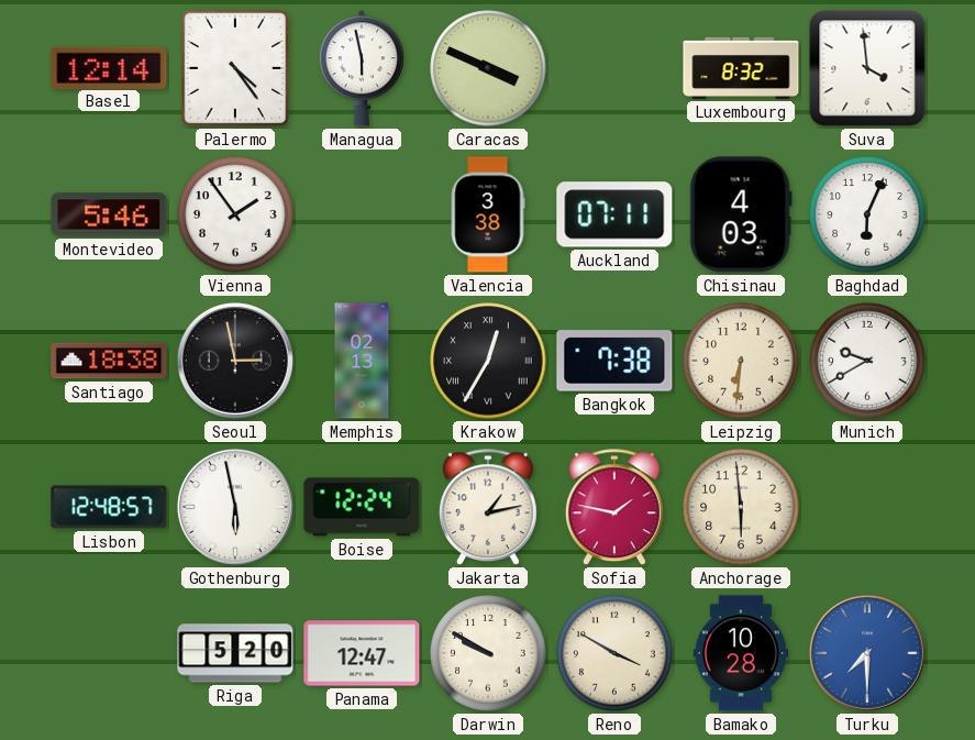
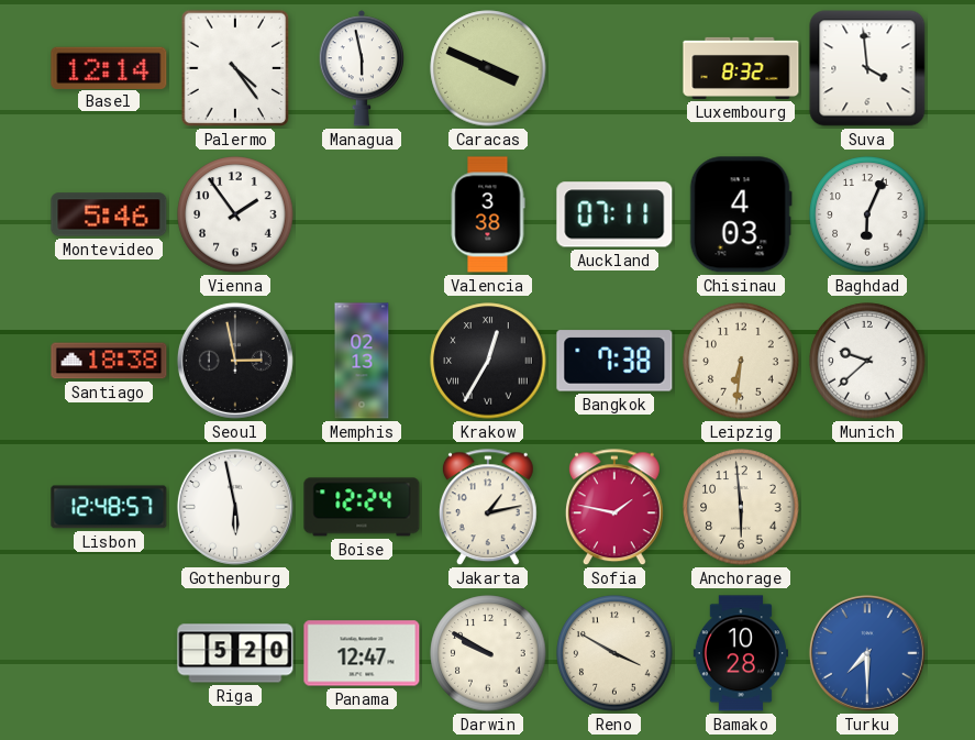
Munich: 9:40 -> 9:38 (867, 361)
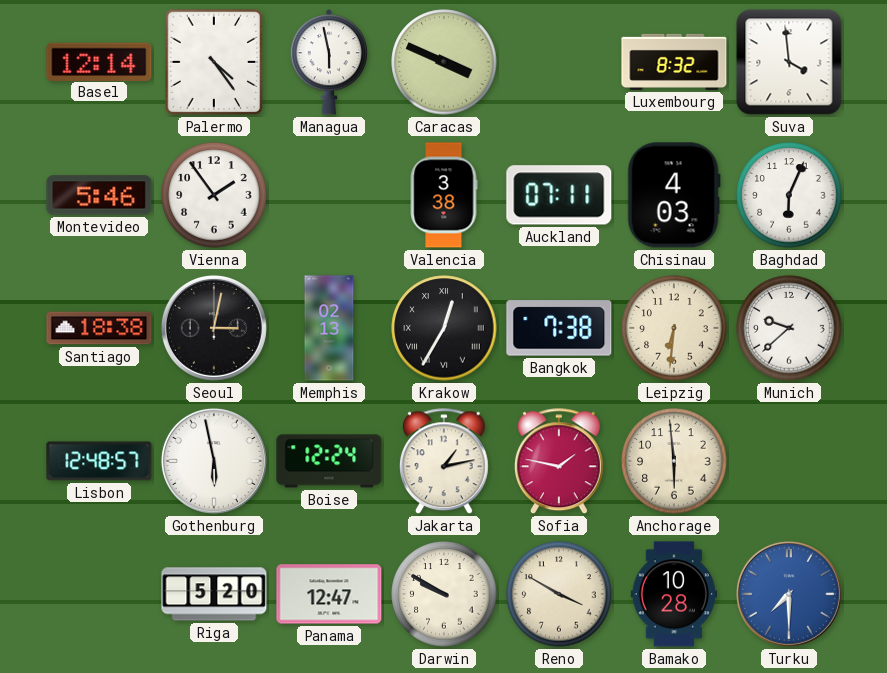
Seoul: 2:58 -> 3:02 (214, 328)
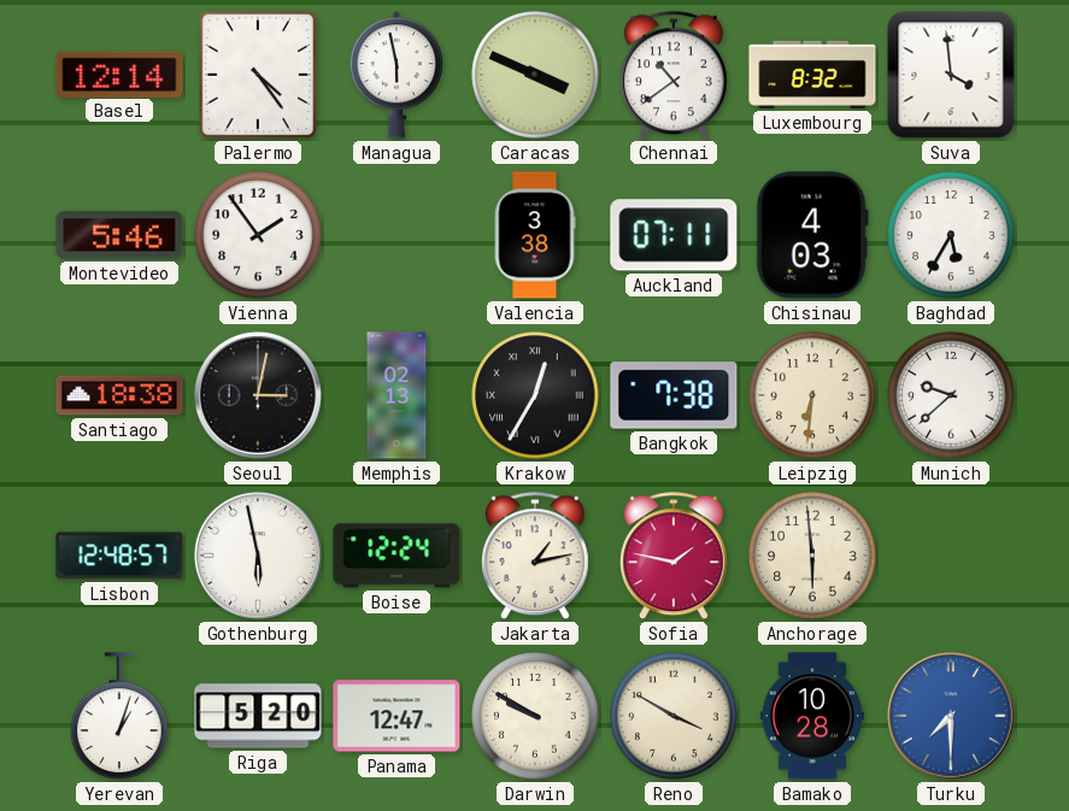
Chennai: none -> 10:39 (674, 76)
Baghdad: 6:04 -> 5:35 (951, 235)
Yerevan: none -> 1:03 (119, 716)
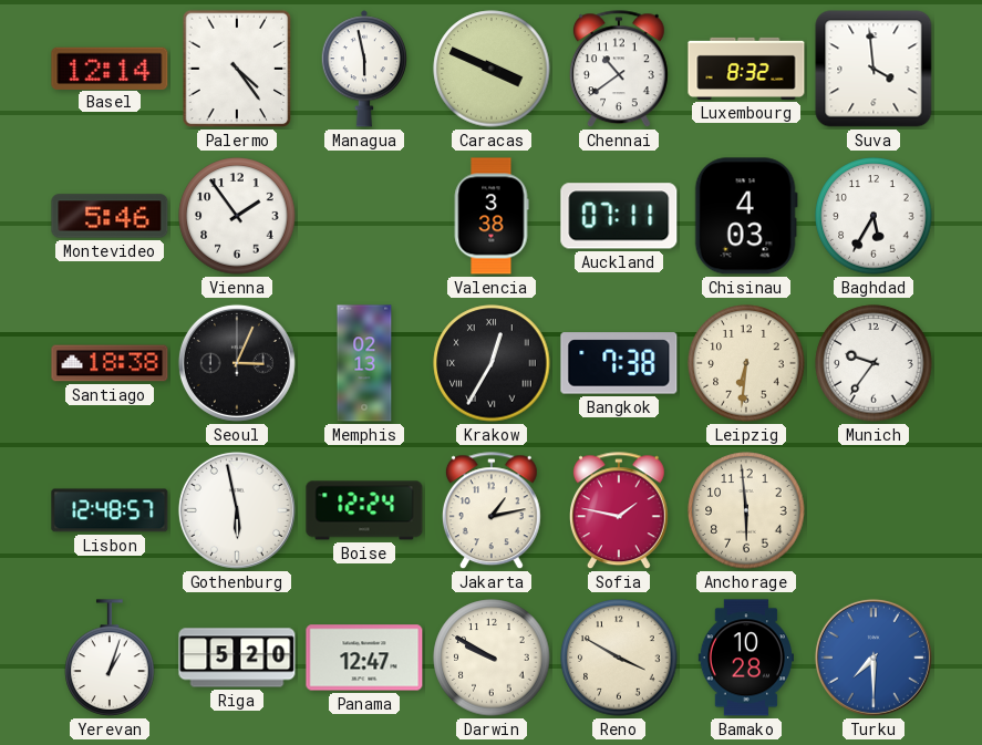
Seoul: 3:02 -> 3:04 (237, 363)
Munich: 9:38 -> 9:36 (874, 363)
